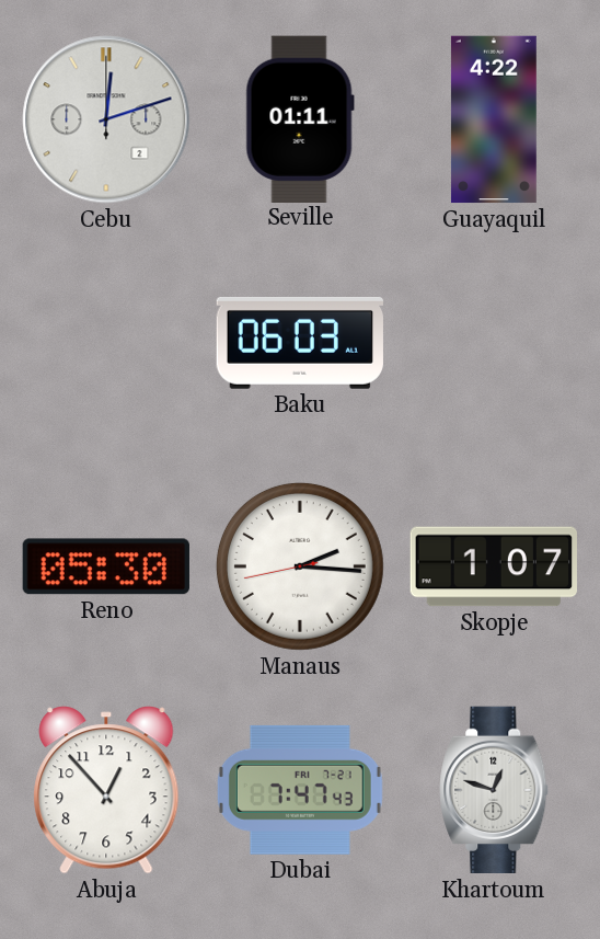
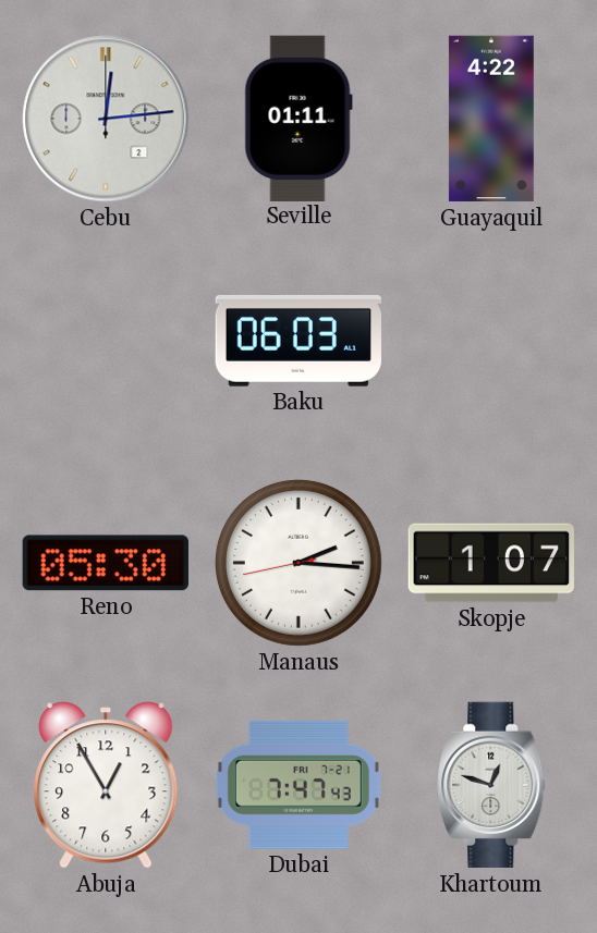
Cebu: 12:12 -> 12:14 (106, 119)
Abuja: 12:53 -> 12:55 (106, 785)
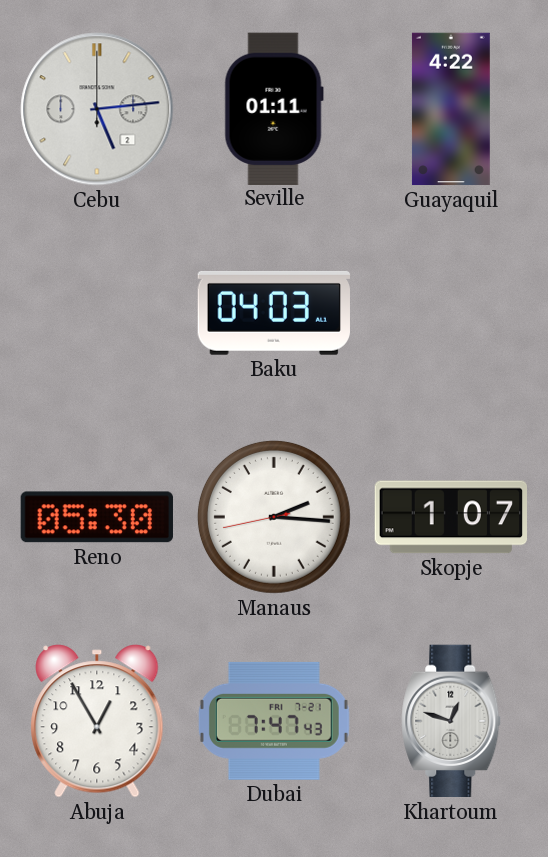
Cebu: 12:14 -> 5:14 (97, 109)
Baku: 06:03 -> 04:03 (274, 313)
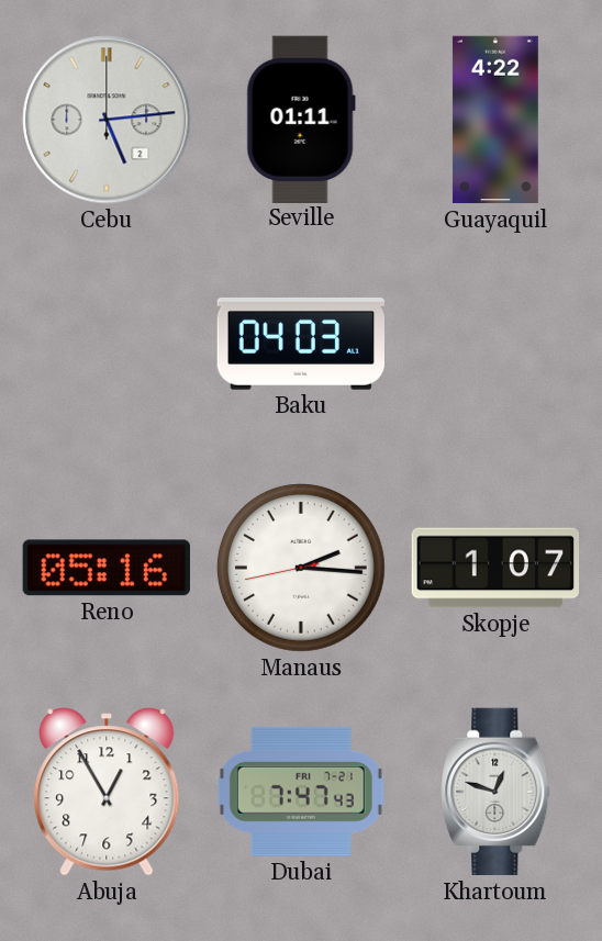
Reno: 05:30 -> 05:16 (107, 568)
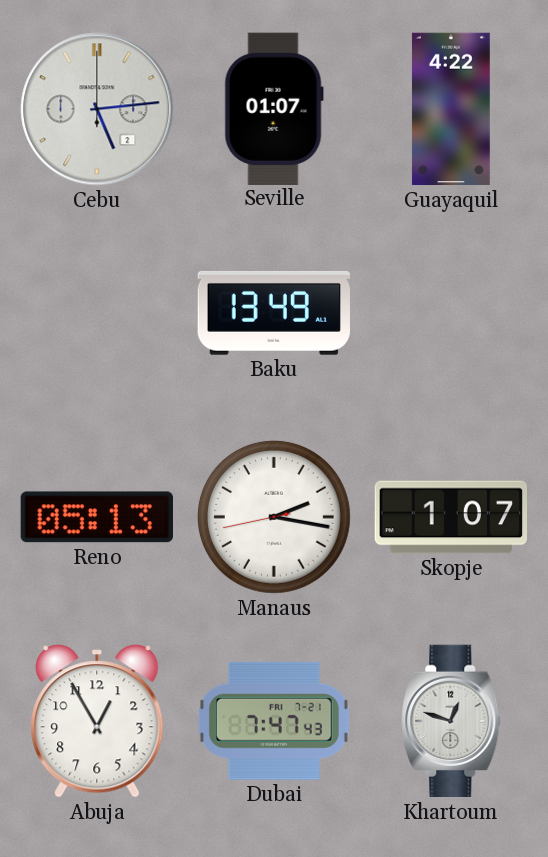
Seville: 01:11 -> 01:07 (274, 108)
Baku: 04:03 -> 13:49 (274, 313)
Reno: 05:16 -> 05:13 (97, 517)
Manaus: 2:15 -> 2:16 (274, 517)
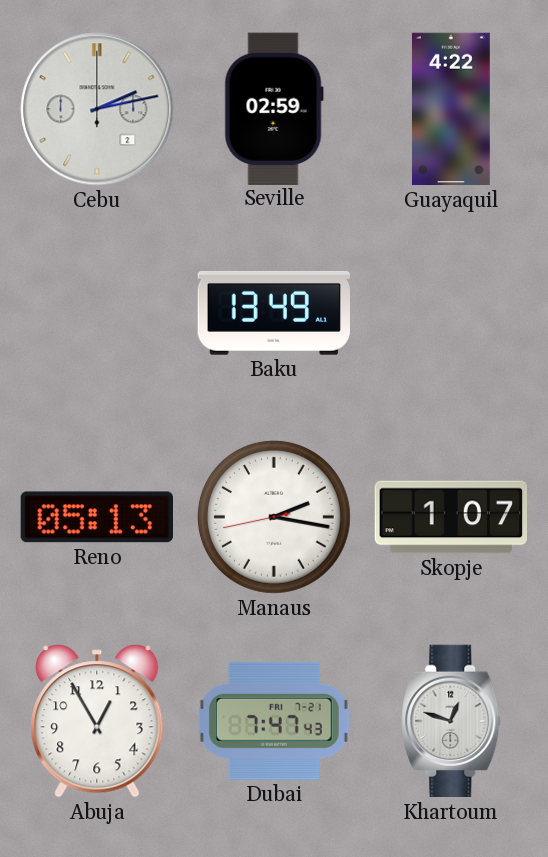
Cebu: 5:14 -> 2:13 (97, 109)
Seville: 01:07 -> 02:59 (274, 108)
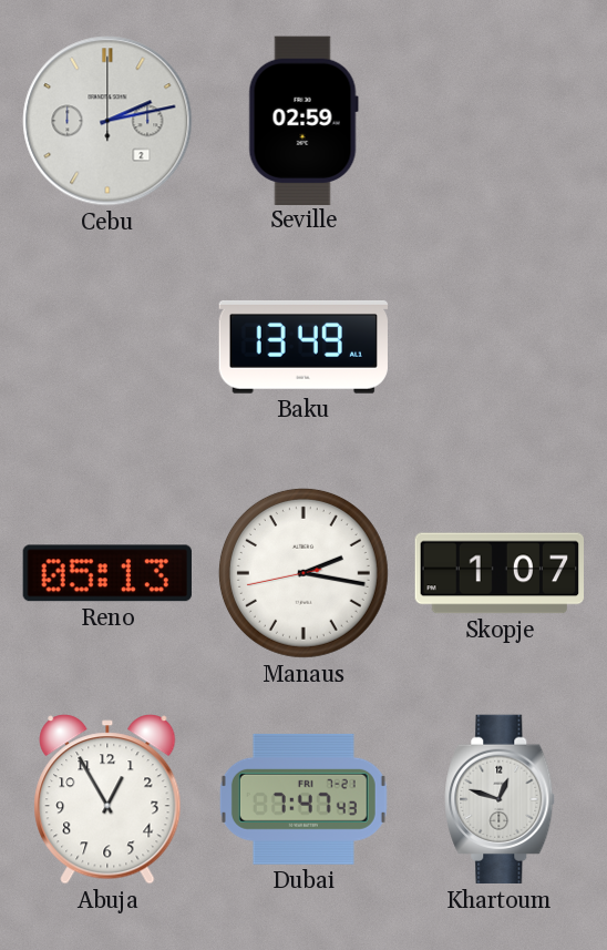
Guayaquil: 4:22 -> none (451, 109)
